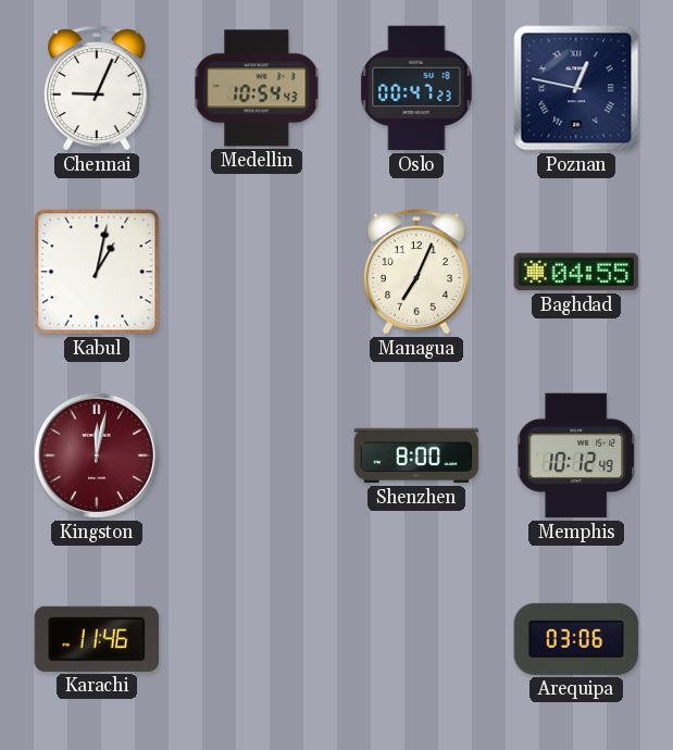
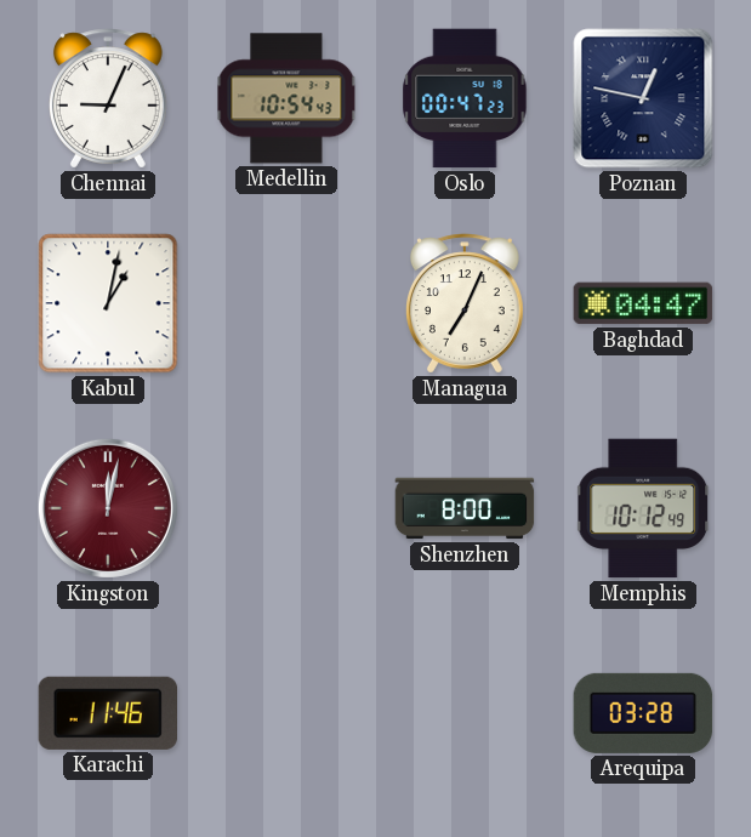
Baghdad: 04:55 -> 04:47 (643, 303)
Arequipa: 03:06 -> 03:28 (643, 713)
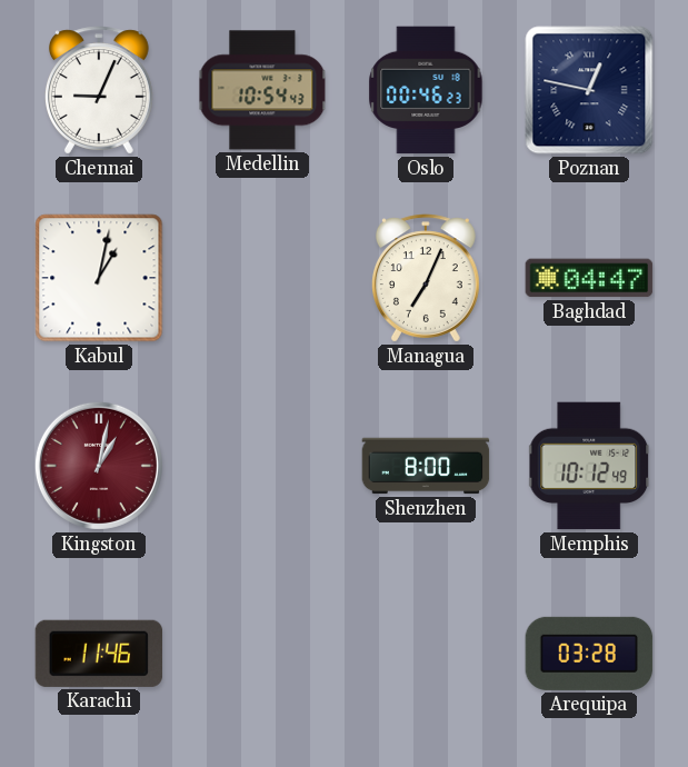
Oslo: 00:47 -> 00:46 (426, 90)
Kingston: 12:02 -> 1:02 (99, 466)
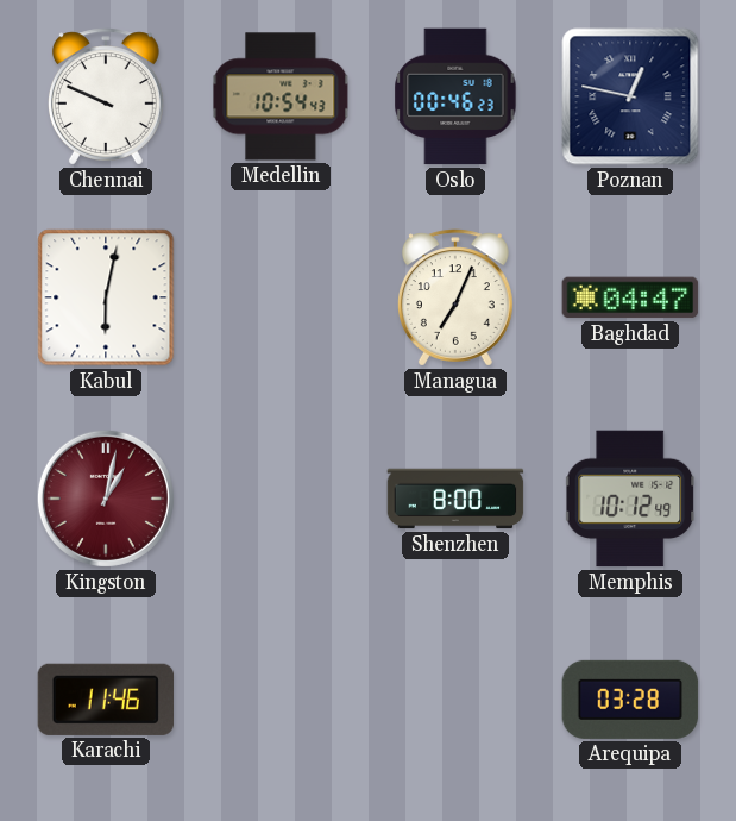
Chennai: 9:04 -> 9:49 (106, 96)
Kabul: 1:02 -> 6:02 (106, 297)
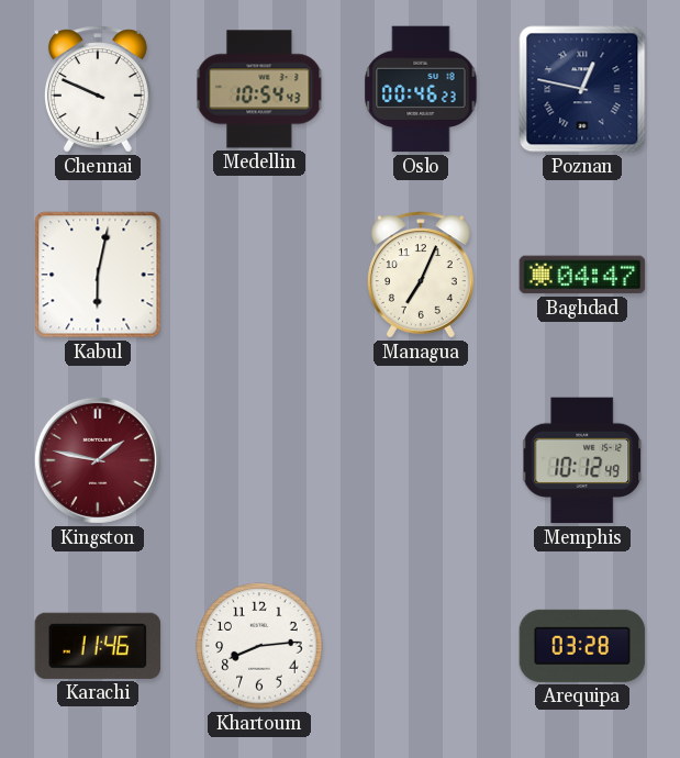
Kingston: 1:02 -> 1:47 (98, 460)
Shenzhen: 8:00 -> none (455, 499)
Khartoum: none -> 8:14 (259, 646)
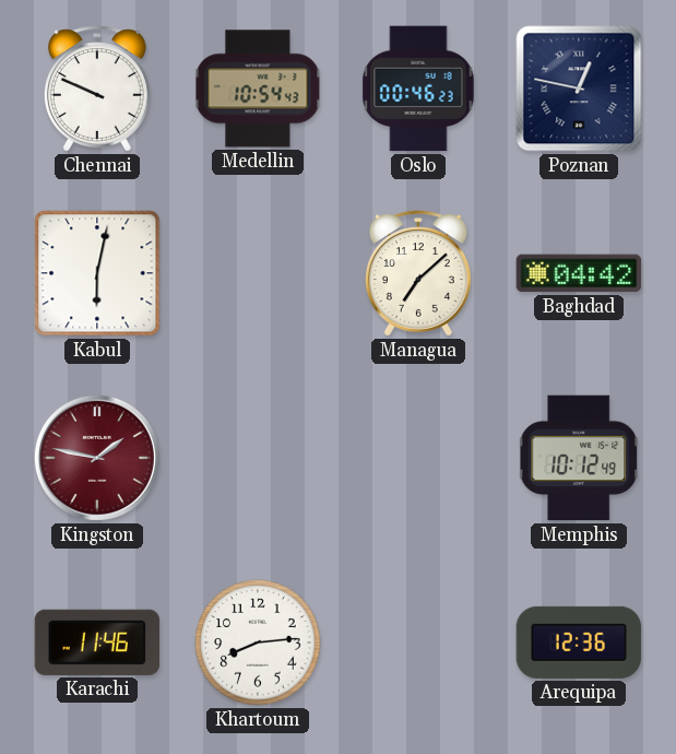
Managua: 7:04 -> 7:08 (418, 273)
Baghdad: 04:47 -> 04:42 (579, 273)
Arequipa: 03:28 -> 12:36 (579, 643)
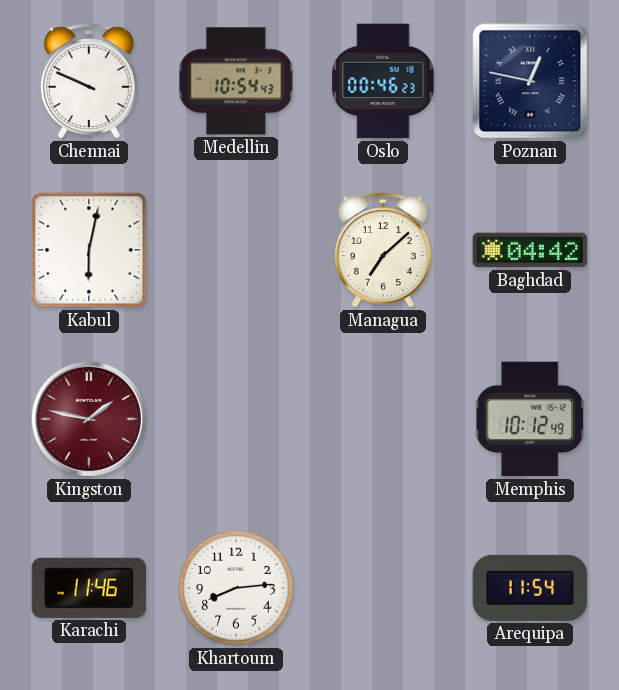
Arequipa: 12:36 -> 11:54 (530, 588)
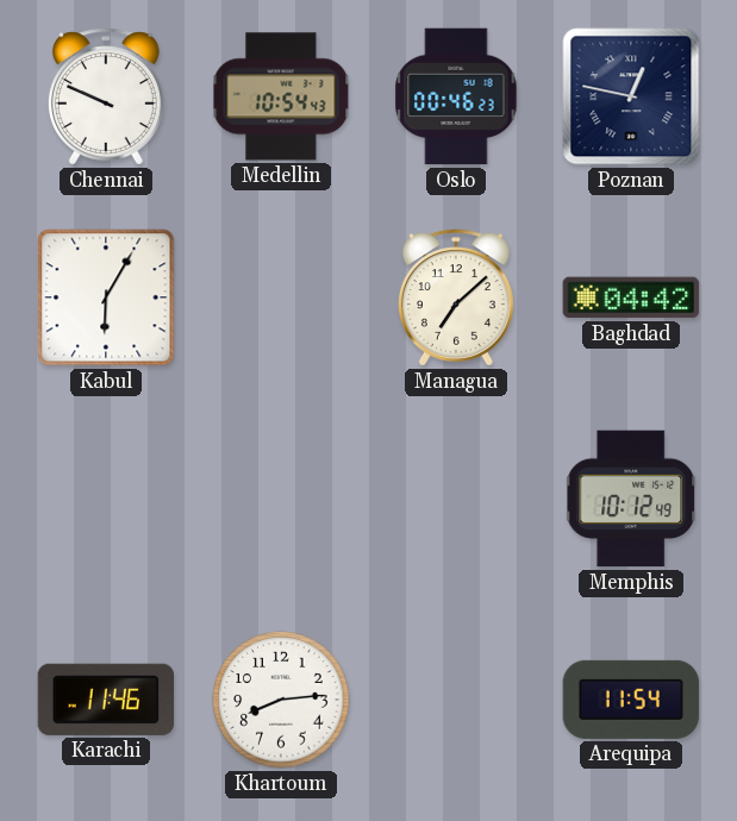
Kabul: 6:02 -> 6:05 (106, 297)
Kingston: 1:47 -> none (89, 419)
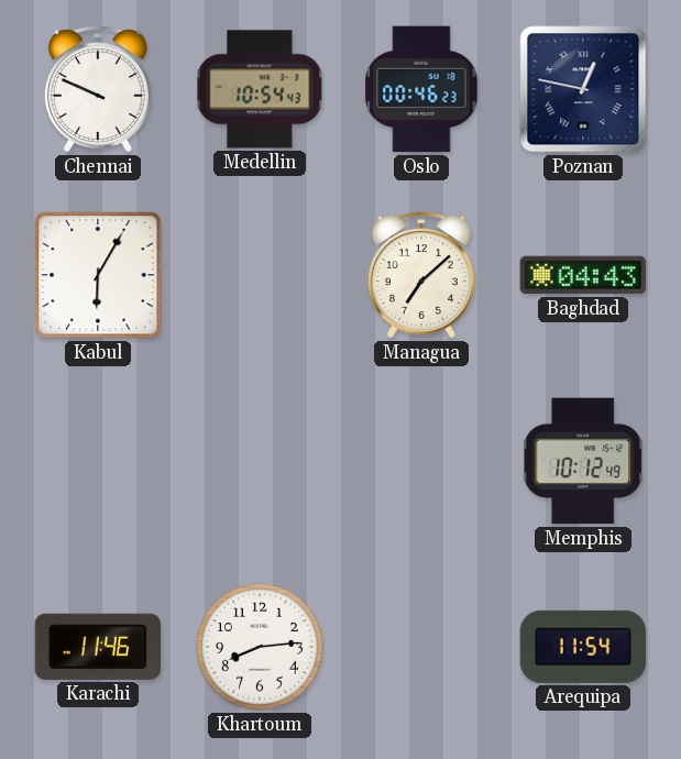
Baghdad: 04:42 -> 04:43 (583, 275)
